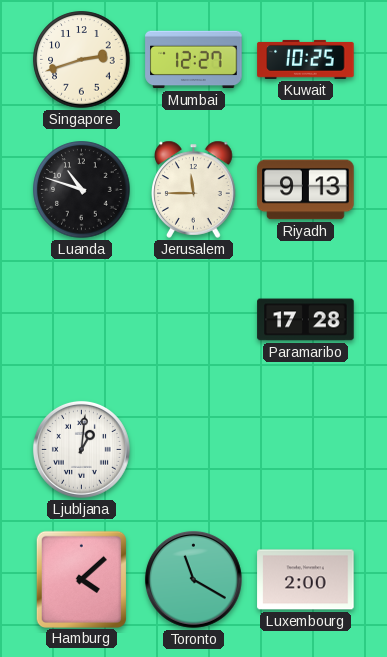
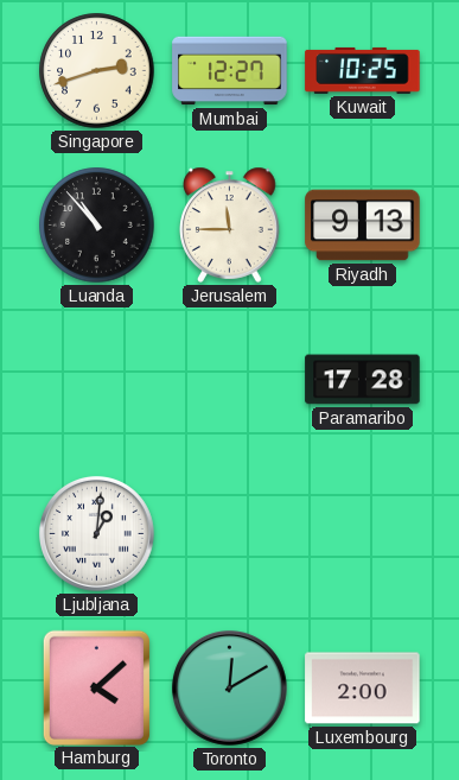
Luanda: 10:48 -> 10:53 (97, 226)
Toronto: 11:20 -> 12:10 (229, 687)
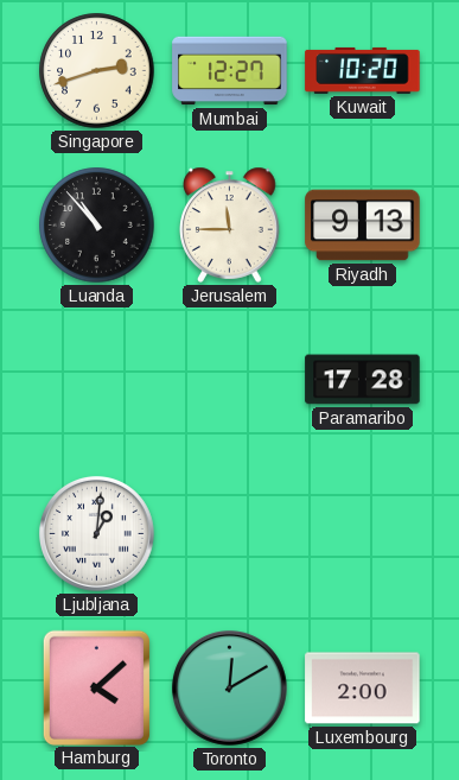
Kuwait: 10:25 -> 10:20 (363, 70)
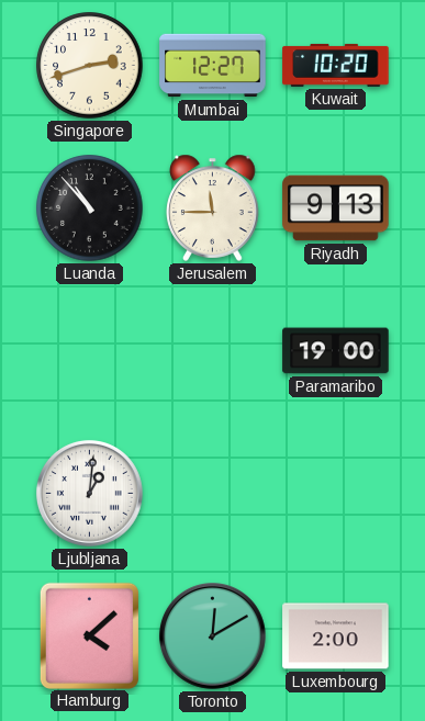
Paramaribo: 17:28 -> 19:00 (336, 351)
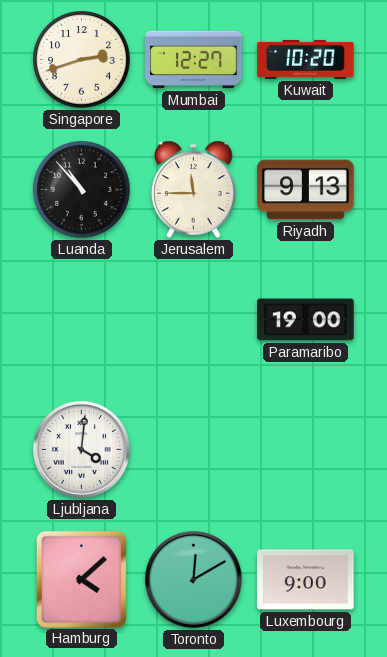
Ljubljana: 1:01 -> 4:01 (81, 449)
Luxembourg: 2:00 -> 9:00 (306, 580)
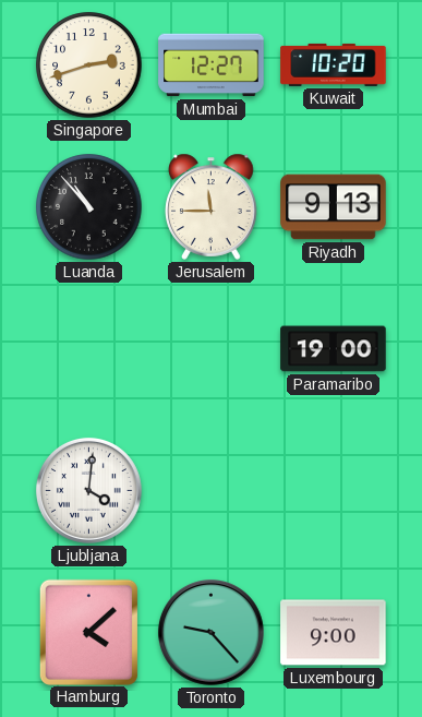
Toronto: 12:10 -> 9:23 (210, 632)
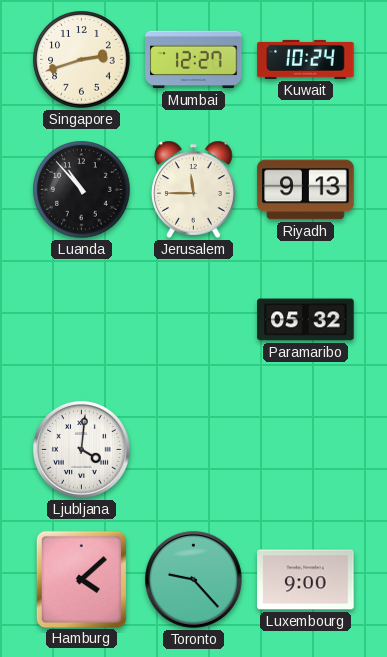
Kuwait: 10:20 -> 10:24 (306, 59)
Paramaribo: 19:00 -> 05:32 (306, 320)
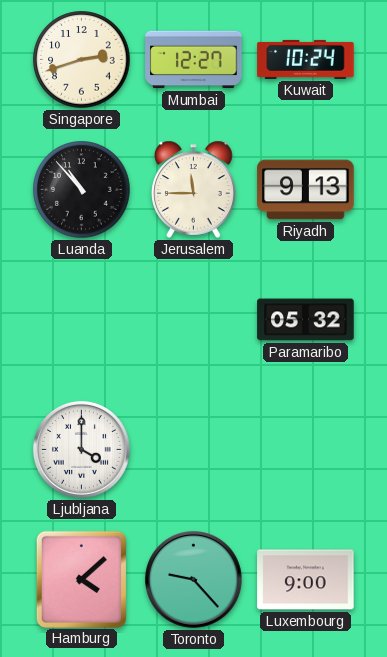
Ljubljana: 4:01 -> 4:00 (81, 449)
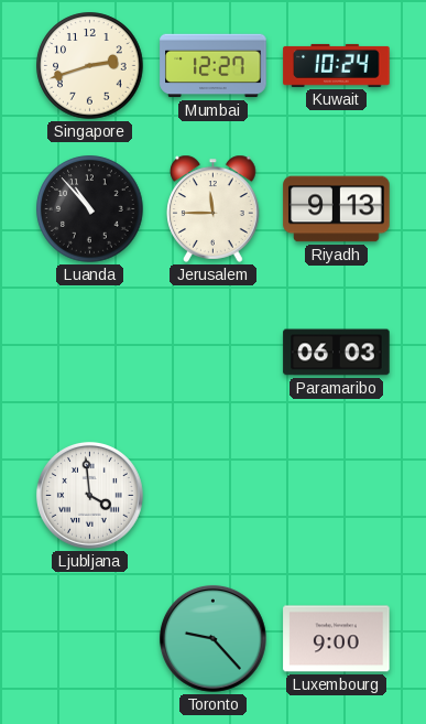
Paramaribo: 05:32 -> 06:03 (337, 353)
Ljubljana: 4:00 -> 3:59 (89, 495)
Hamburg: 4:08 -> none (81, 579)
